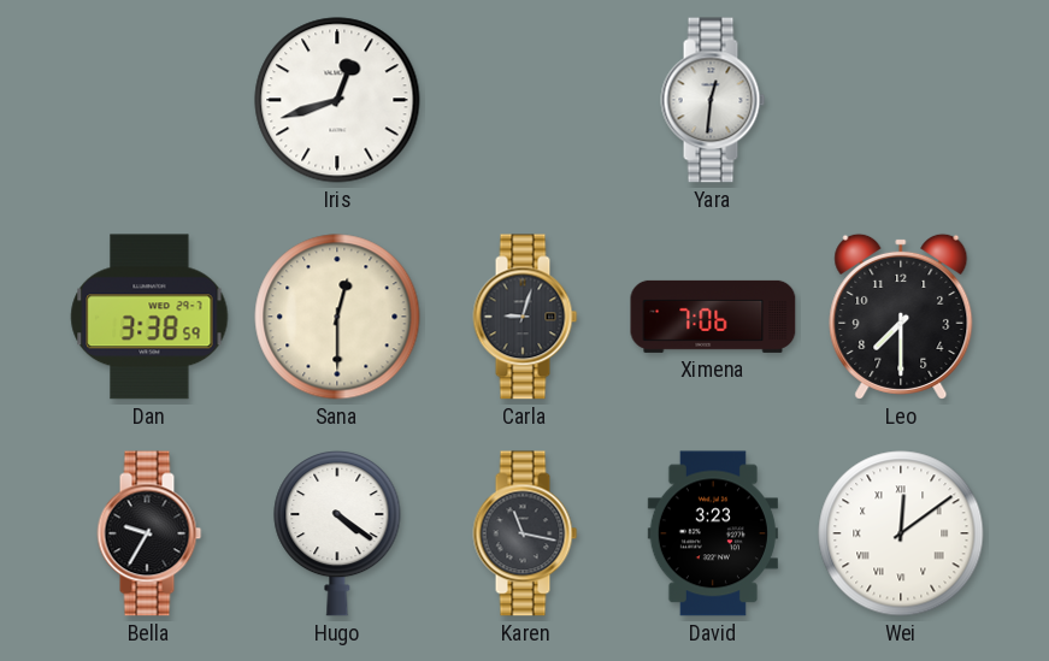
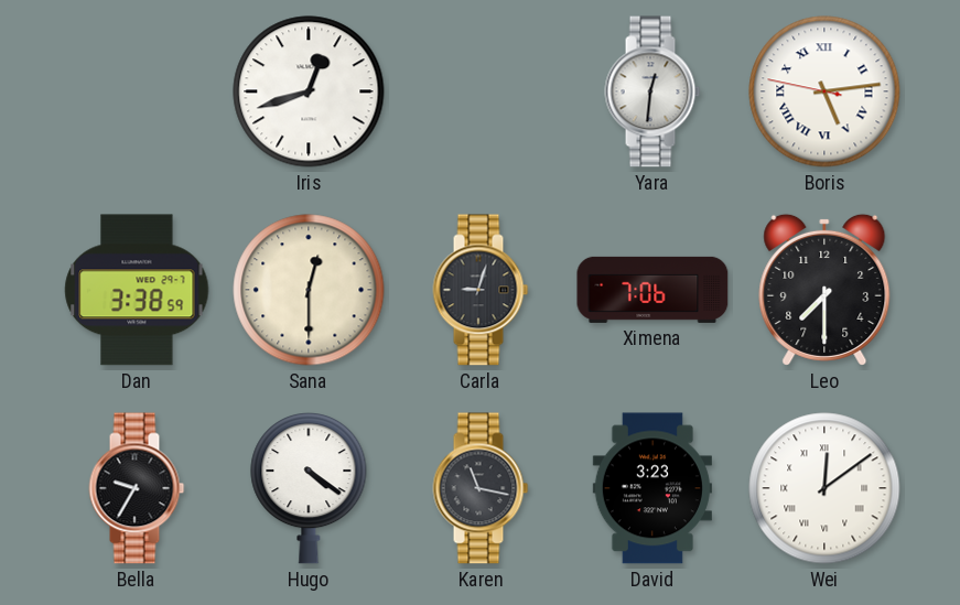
Boris: none -> 5:13 (824, 91)
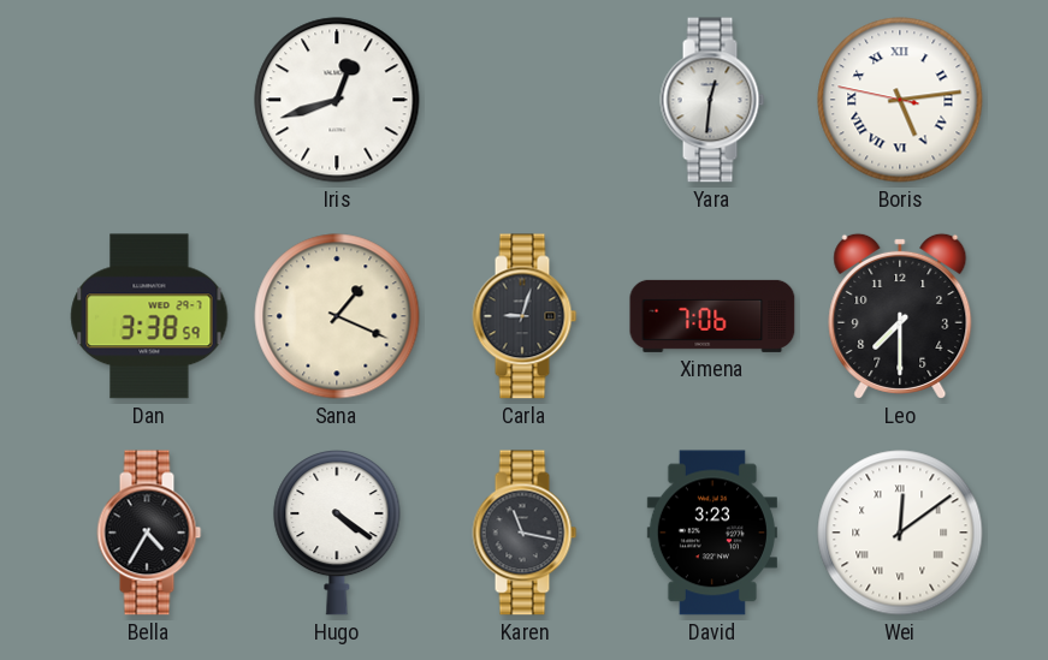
Sana: 12:30 -> 1:19 (337, 316)
Bella: 9:35 -> 4:35 (149, 533)
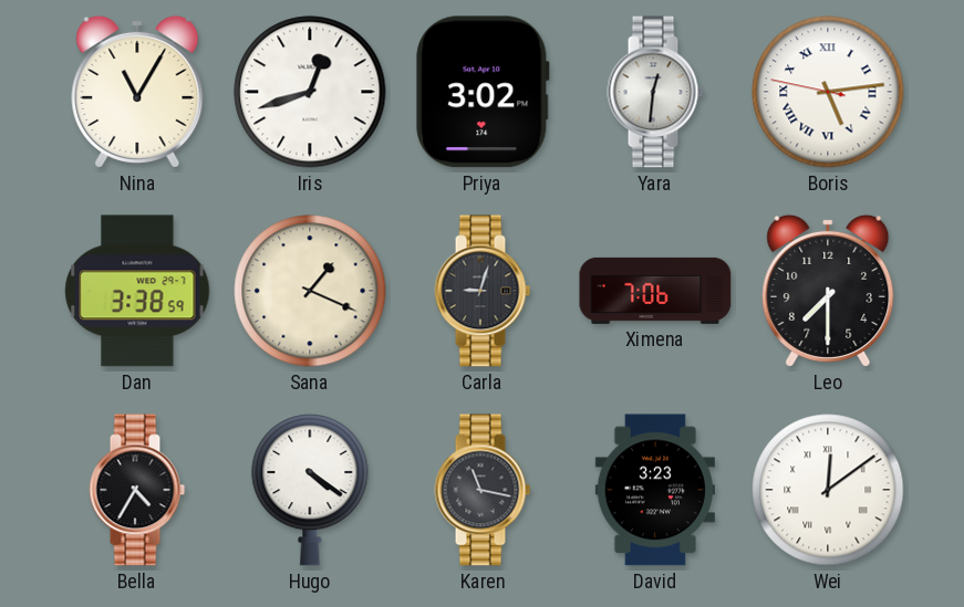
Nina: none -> 11:05 (137, 92)
Priya: none -> 3:02 (483, 92)
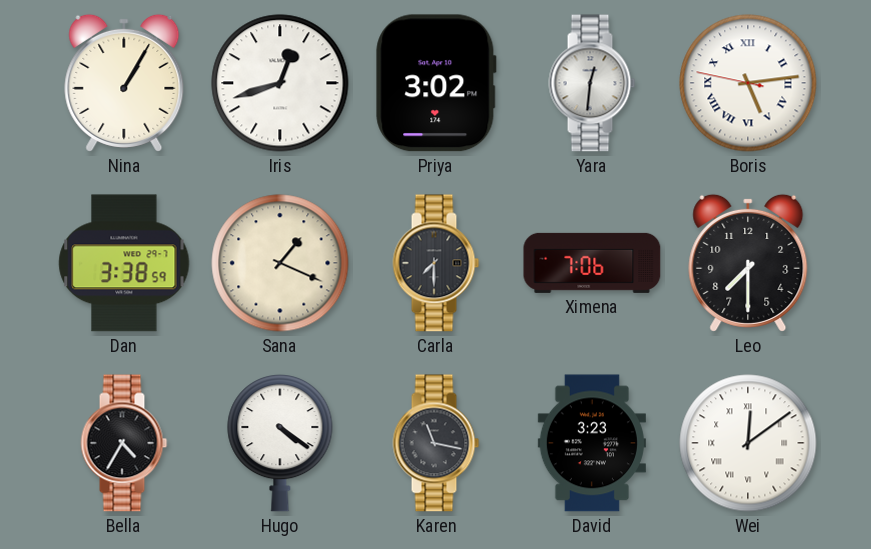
Nina: 11:05 -> 1:05 (124, 83)
Carla: 9:03 -> 7:30 (436, 263)
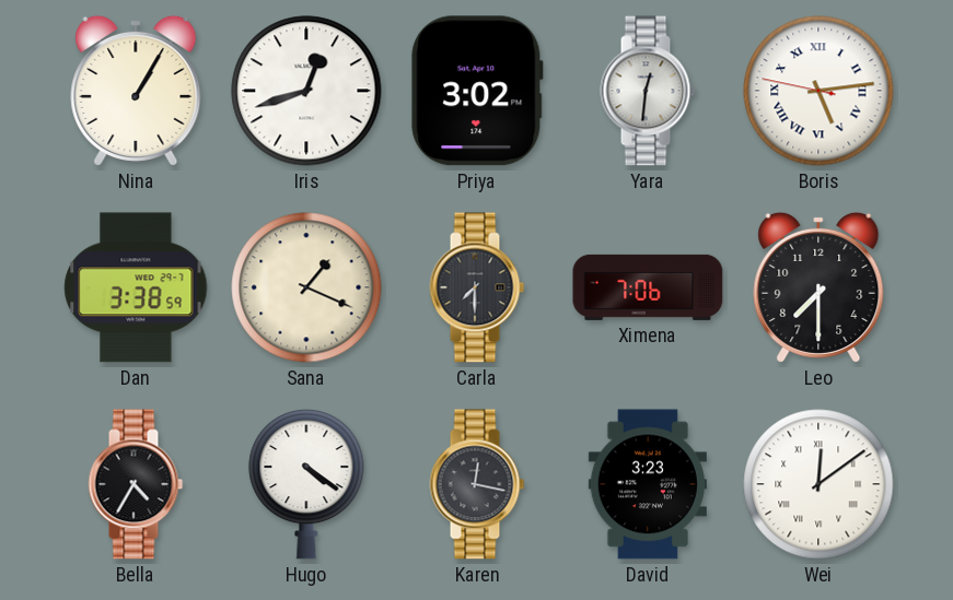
Karen: 11:17 -> 12:17 (477, 484)
